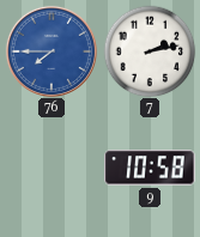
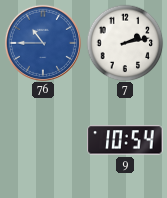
76: 7:45 -> 10:45 (43, 43)
9: 10:58 -> 10:54 (125, 140)
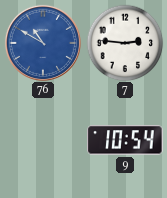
76: 10:45 -> 10:50 (43, 43)
7: 2:13 -> 2:46 (125, 43)
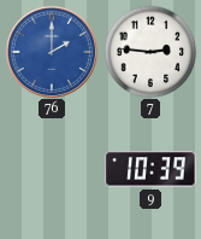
76: 10:50 -> 2:00 (52, 52)
9: 10:54 -> 10:39 (150, 169)
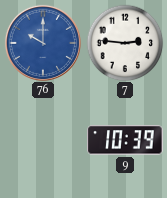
76: 2:00 -> 10:00 (43, 43)
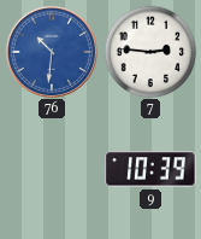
76: 10:00 -> 10:31 (52, 52)
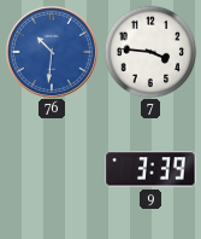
7: 2:46 -> 3:46 (150, 52)
9: 10:39 -> 3:39 (150, 169)
